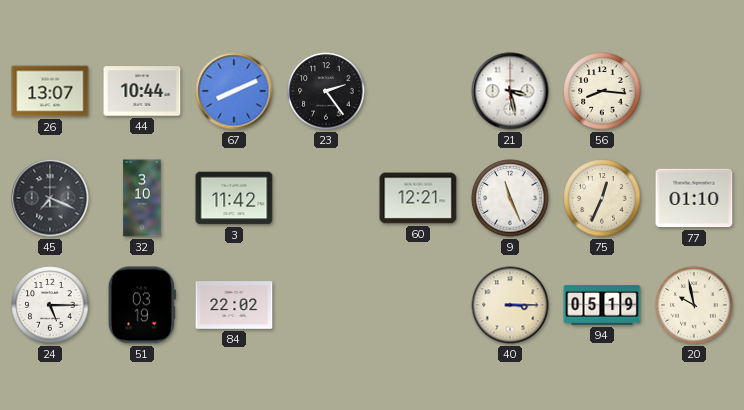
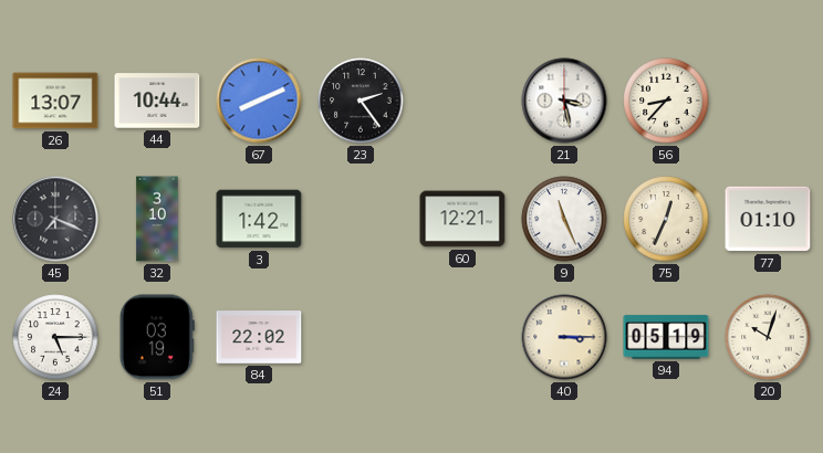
56: 8:16 -> 8:37 (666, 101)
3: 11:42 -> 1:42 (259, 219)
20: 9:58 -> 10:03 (768, 337)
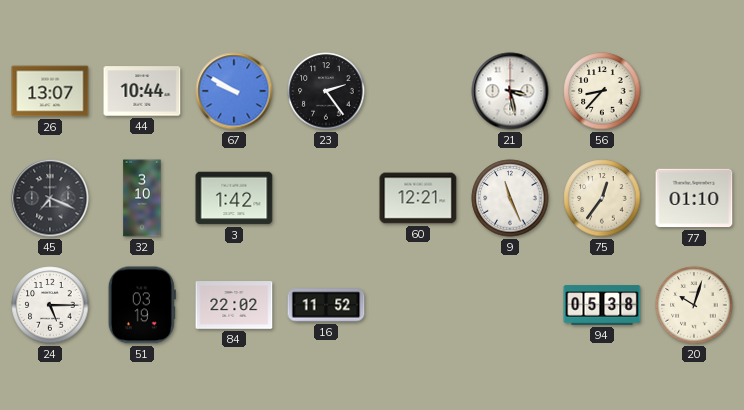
67: 8:11 -> 9:50 (234, 91)
75: 12:34 -> 12:36 (602, 198)
16: none -> 11:52 (326, 305)
40: 3:15 -> none (564, 337)
94: 05:19 -> 05:38 (602, 305)
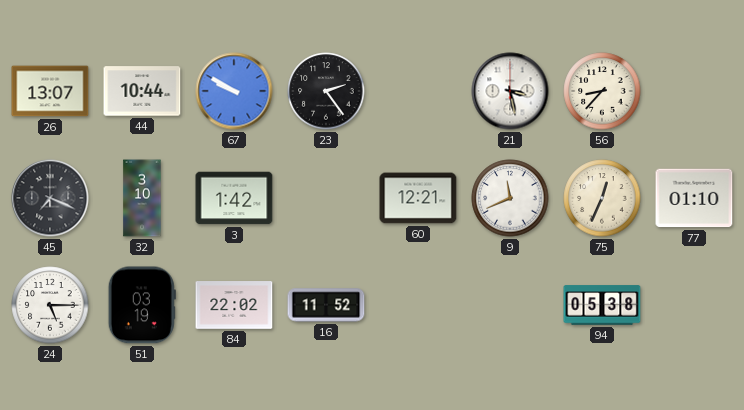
9: 11:26 -> 11:41 (510, 198)
75: 12:36 -> 12:34 (602, 198)
20: 10:03 -> none (694, 305)
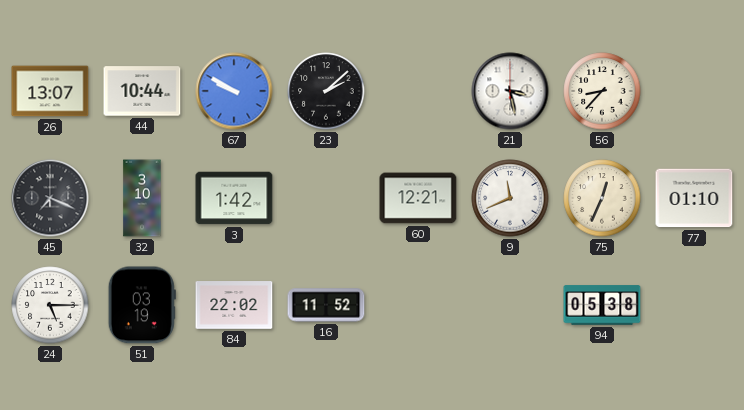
23: 2:24 -> 2:08 (326, 91)
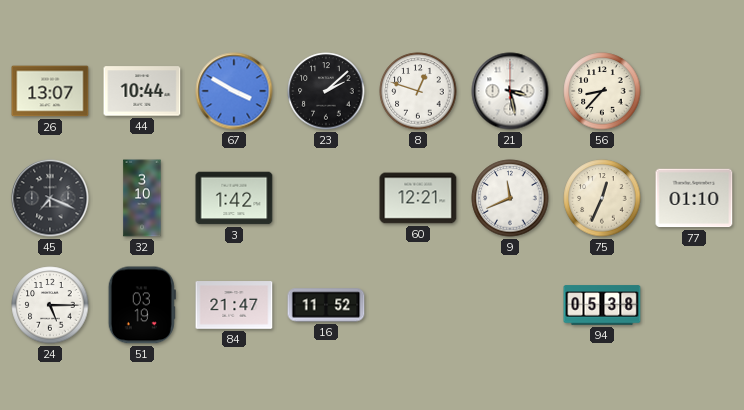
67: 9:50 -> 3:50 (234, 91)
8: none -> 12:48 (418, 91)
84: 22:02 -> 21:47 (234, 305)
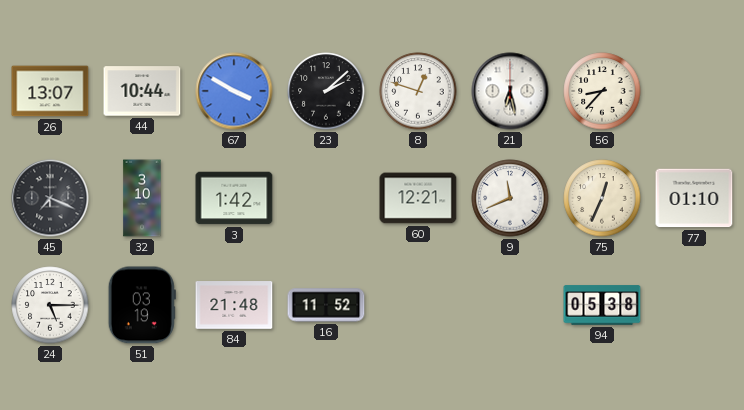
21: 3:28 -> 6:28 (510, 91)
84: 21:47 -> 21:48 (234, 305)
